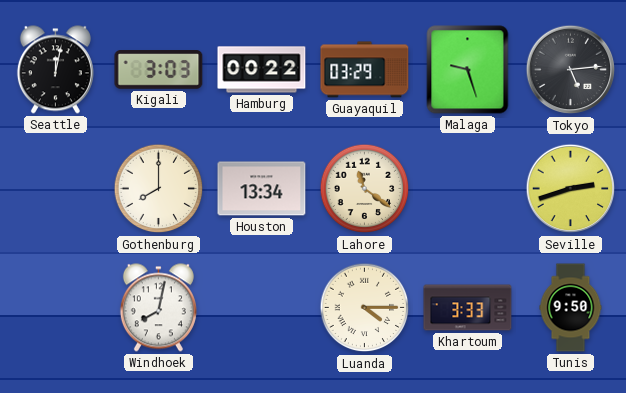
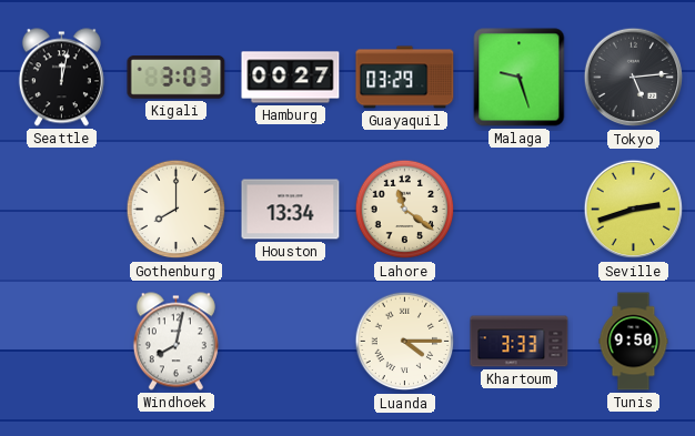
Hamburg: 00:22 -> 00:27 (291, 78)
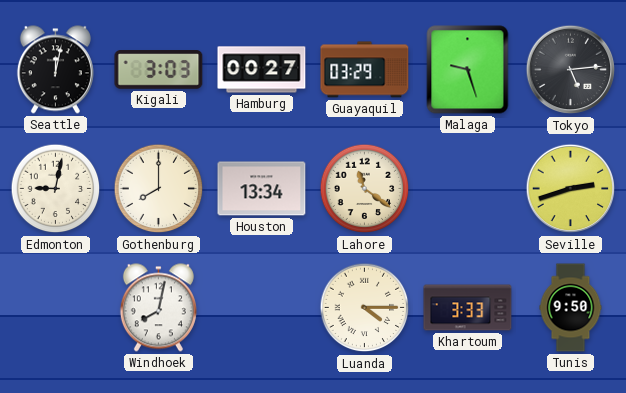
Edmonton: none -> 9:02 (56, 189)
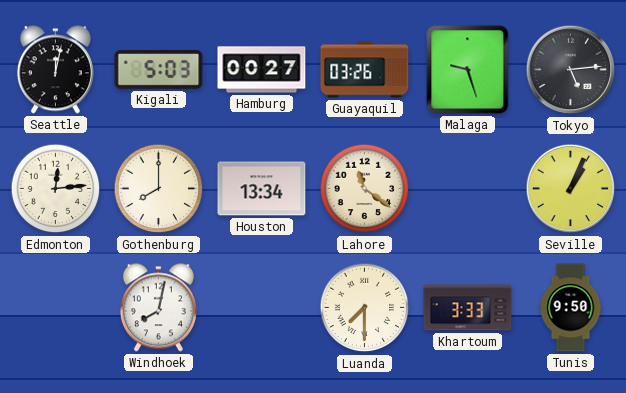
Kigali: 3:03 -> 5:03 (159, 70)
Guayaquil: 03:29 -> 03:26 (365, 70)
Edmonton: 9:02 -> 12:14 (56, 189)
Seville: 2:42 -> 1:04 (571, 189)
Luanda: 4:15 -> 7:30 (365, 308)
